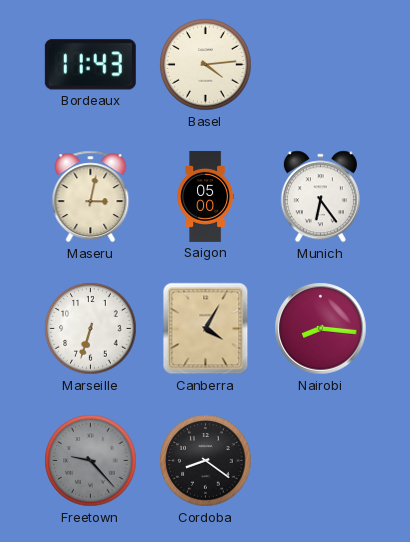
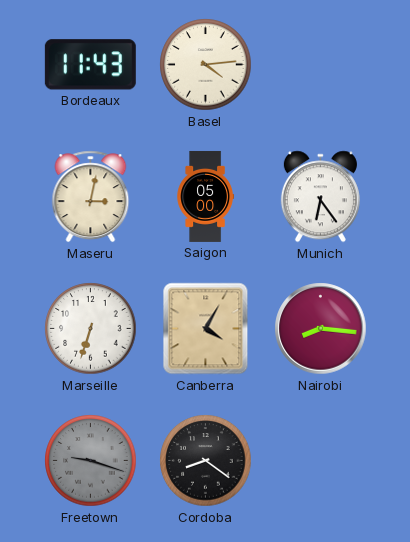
Freetown: 9:23 -> 9:18 (91, 461)
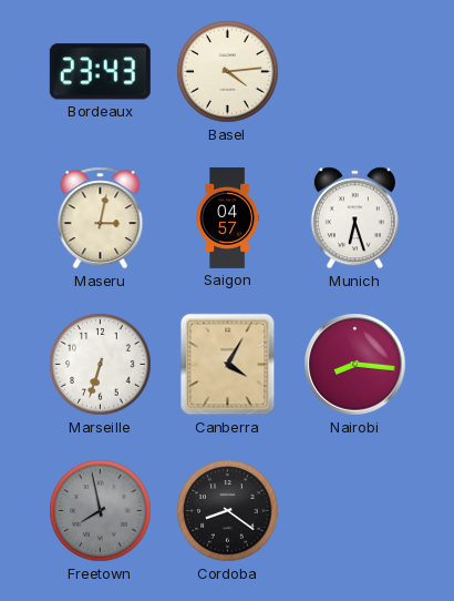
Bordeaux: 11:43 -> 23:43 (100, 72)
Saigon: 05:00 -> 04:57 (227, 217)
Munich: 6:24 -> 6:27 (354, 218)
Freetown: 9:18 -> 7:58 (101, 511)
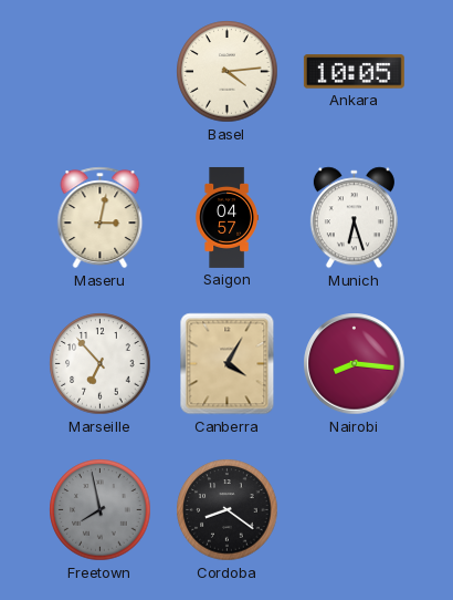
Bordeaux: 23:43 -> none (100, 72)
Ankara: none -> 10:05 (354, 72)
Marseille: 6:33 -> 6:53 (101, 364)
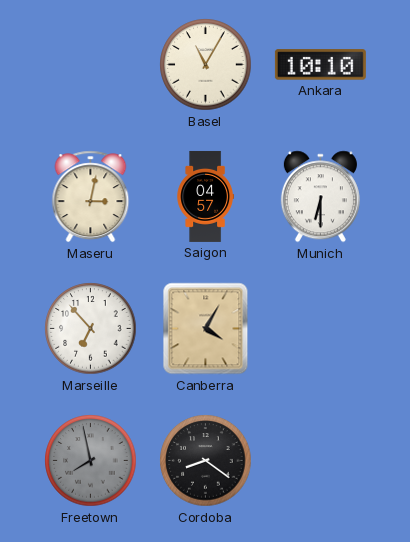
Basel: 4:14 -> 11:05 (206, 65)
Ankara: 10:05 -> 10:10 (320, 65)
Munich: 6:27 -> 6:30 (320, 197)
Nairobi: 8:16 -> none (355, 364)
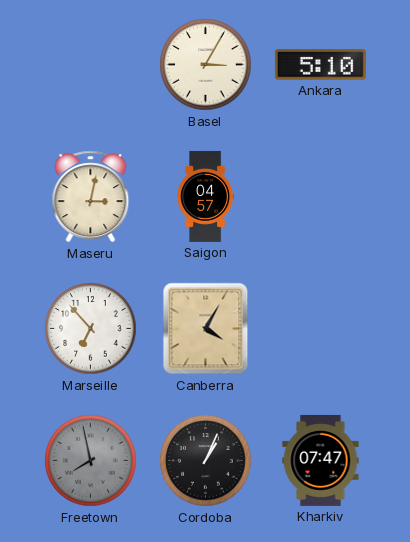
Basel: 11:05 -> 3:05 (206, 65)
Ankara: 10:10 -> 5:10 (320, 65)
Munich: 6:30 -> none (320, 197)
Cordoba: 8:21 -> 1:04 (206, 461)
Kharkiv: none -> 07:47 (321, 460)
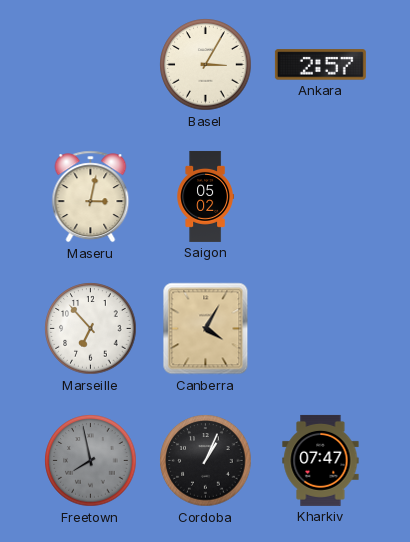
Ankara: 5:10 -> 2:57 (320, 65)
Saigon: 04:57 -> 05:02 (205, 196)
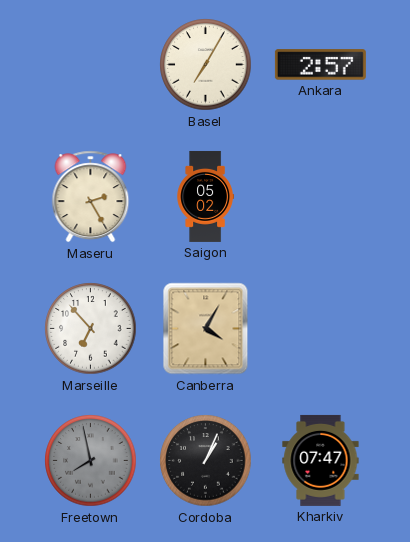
Basel: 3:05 -> 7:05 (206, 65)
Maseru: 3:02 -> 2:25 (91, 197)
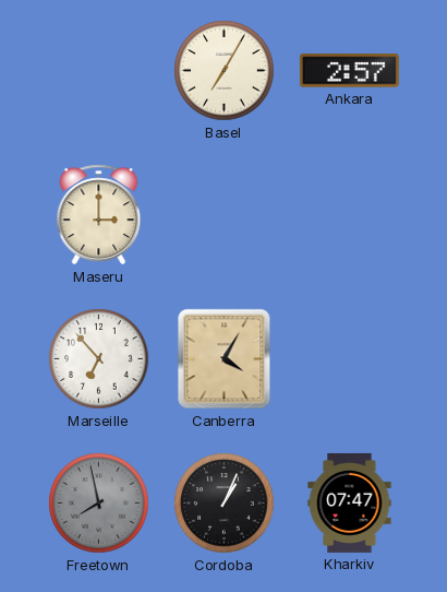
Maseru: 2:25 -> 3:00 (99, 215)
Saigon: 05:02 -> none (205, 196)
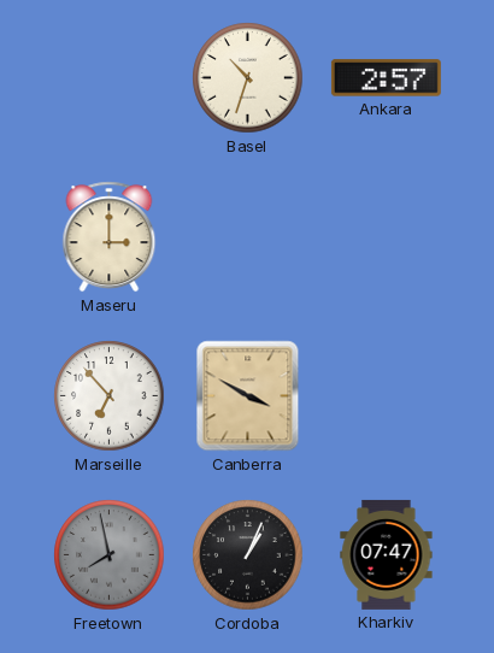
Basel: 7:05 -> 10:33 (248, 78)
Canberra: 4:05 -> 3:50 (248, 396)
